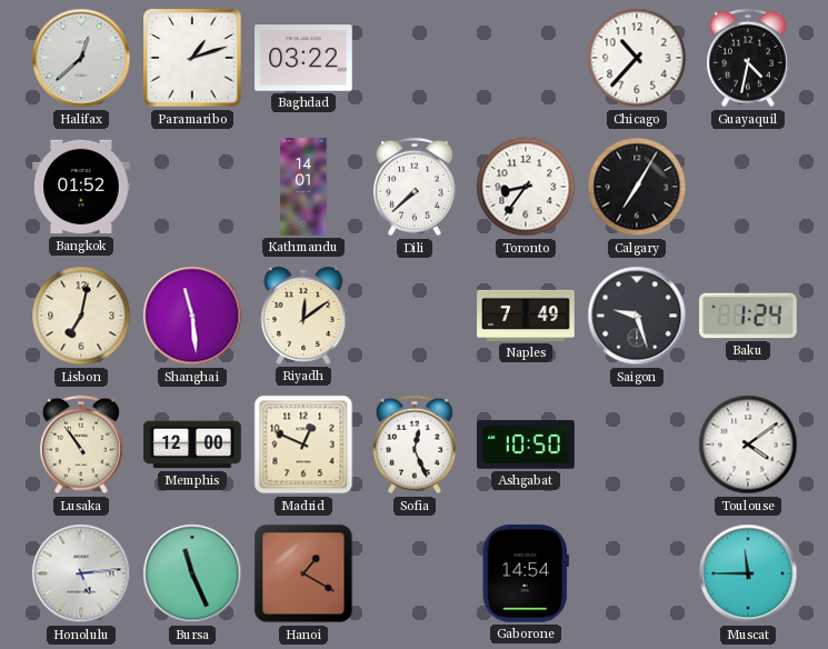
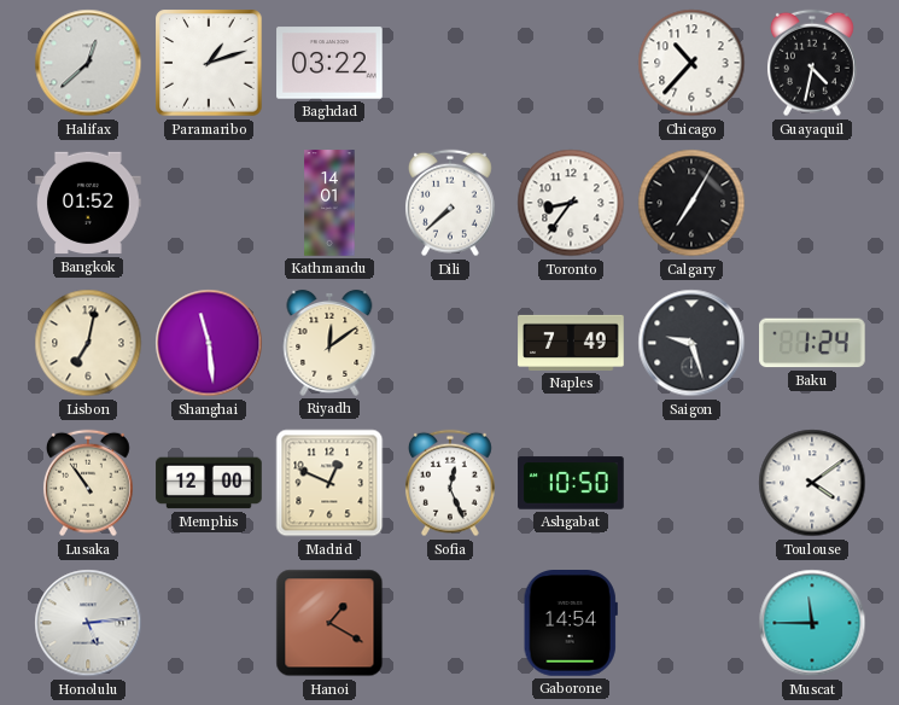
Bursa: 11:26 -> none (192, 573)
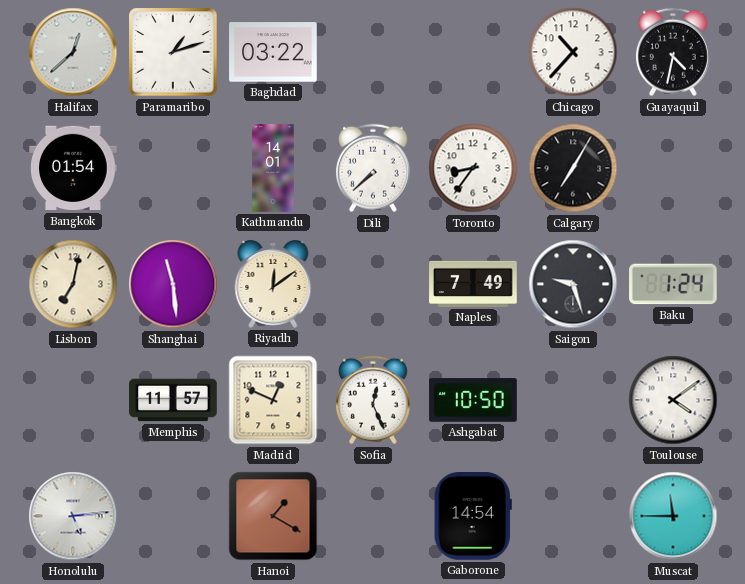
Bangkok: 01:52 -> 01:54 (73, 168)
Lusaka: 10:54 -> none (88, 483)
Memphis: 12:00 -> 11:57 (173, 400)
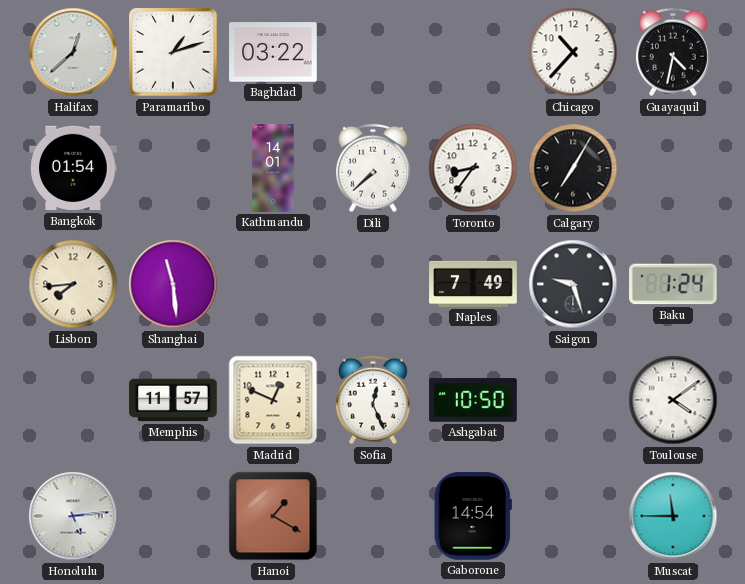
Lisbon: 7:02 -> 7:44 (73, 284)
Riyadh: 12:09 -> none (273, 284)
